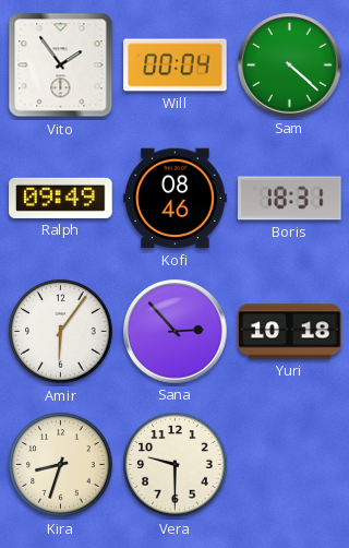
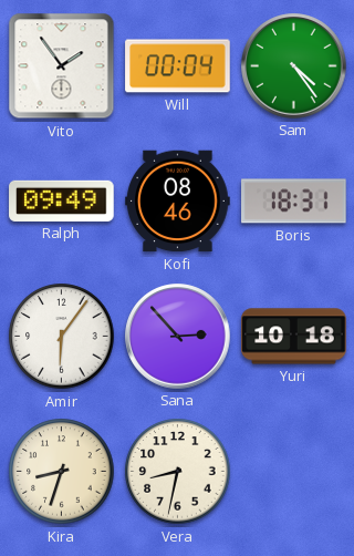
Sam: 4:22 -> 4:24 (294, 66)
Vera: 9:30 -> 8:32 (178, 472)
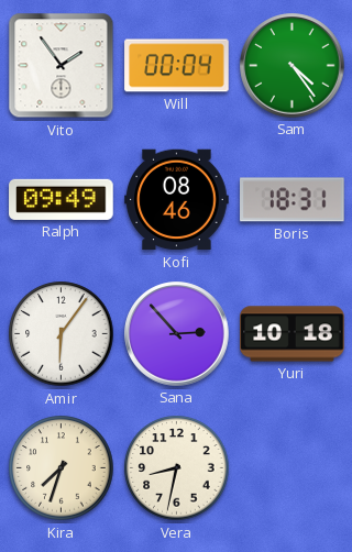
Kira: 8:33 -> 7:33 (62, 468)
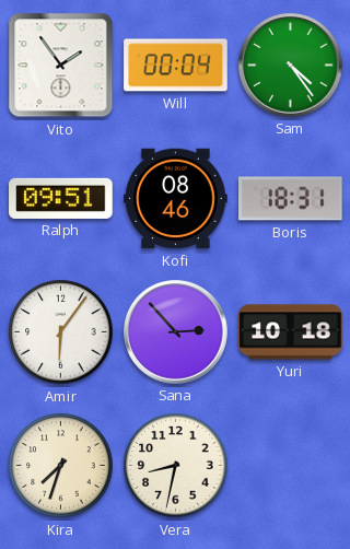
Ralph: 09:49 -> 09:51 (61, 198)
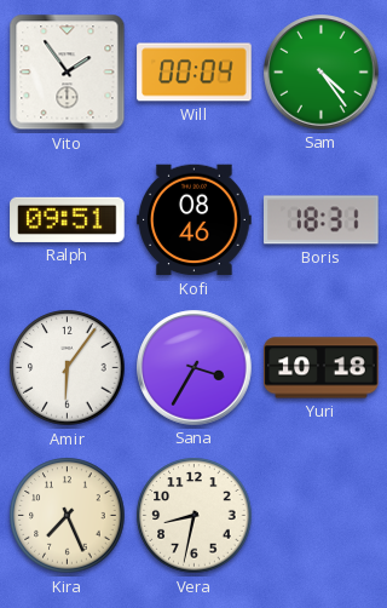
Sana: 2:53 -> 3:35 (195, 368)
Kira: 7:33 -> 7:26 (68, 516)
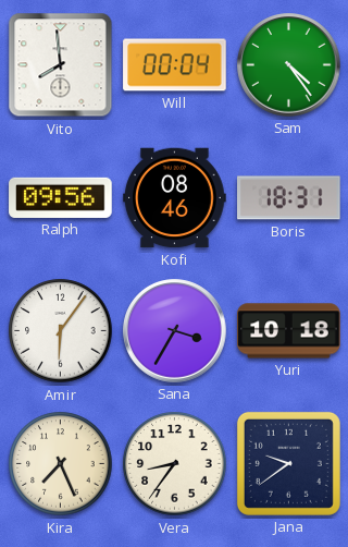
Vito: 1:54 -> 7:59 (61, 65)
Ralph: 09:51 -> 09:56 (61, 197)
Vera: 8:32 -> 8:36 (175, 464)
Jana: none -> 9:39 (288, 463)
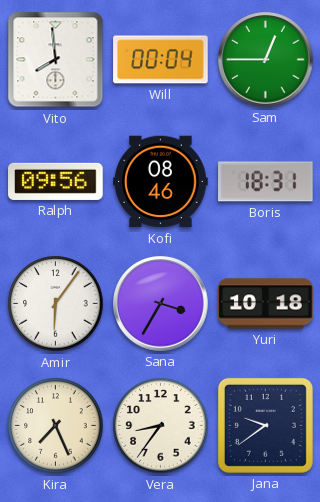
Sam: 4:24 -> 12:45 (266, 60)
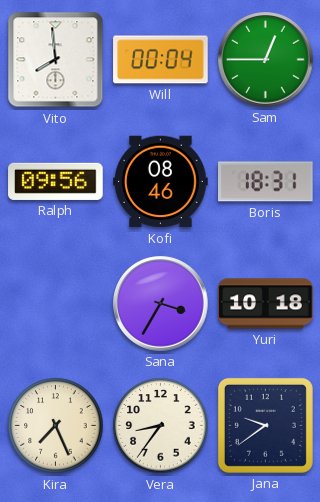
Amir: 6:06 -> none (56, 304)
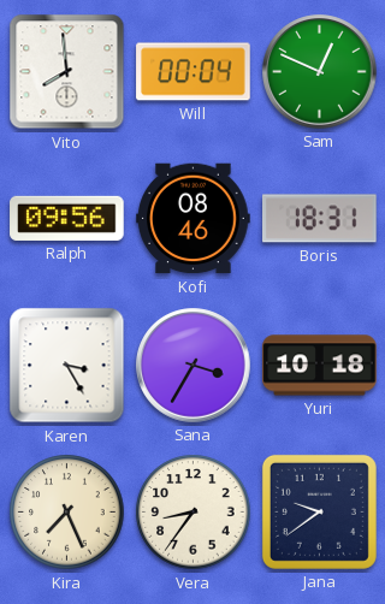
Sam: 12:45 -> 12:49 (320, 72)
Karen: none -> 3:25 (67, 366)
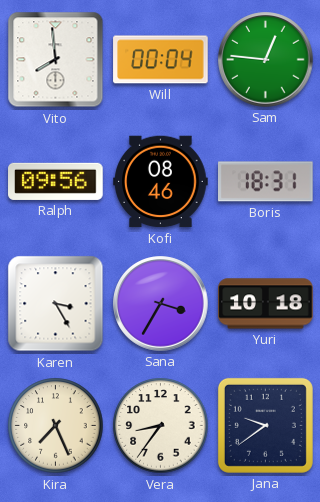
Sam: 12:49 -> 12:46 (266, 60)
